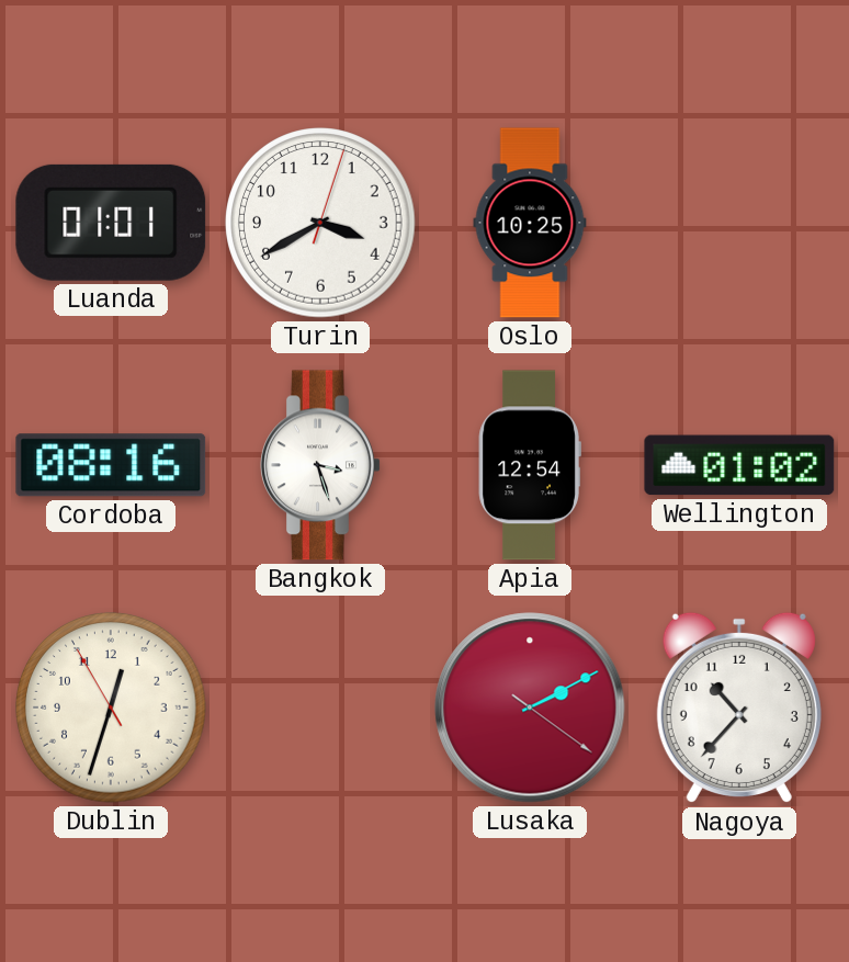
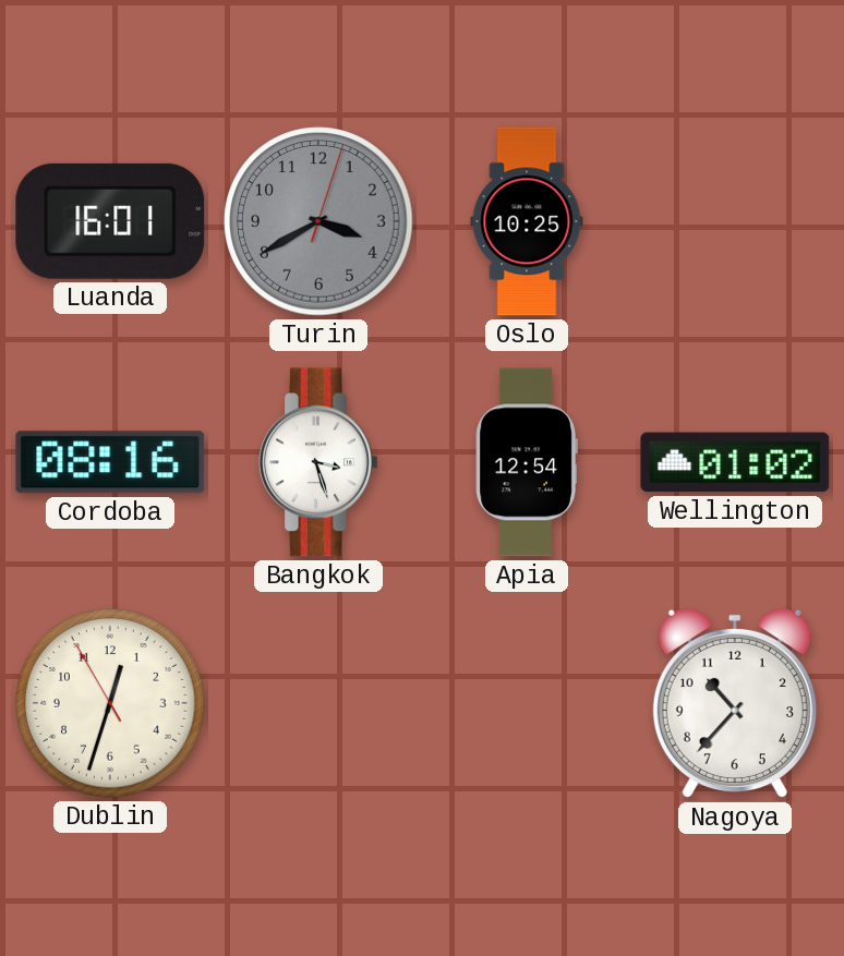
Luanda: 01:01 -> 16:01 (110, 221)
Turin dial: white -> grey (318, 221)
Lusaka: 2:10 -> none (530, 708)
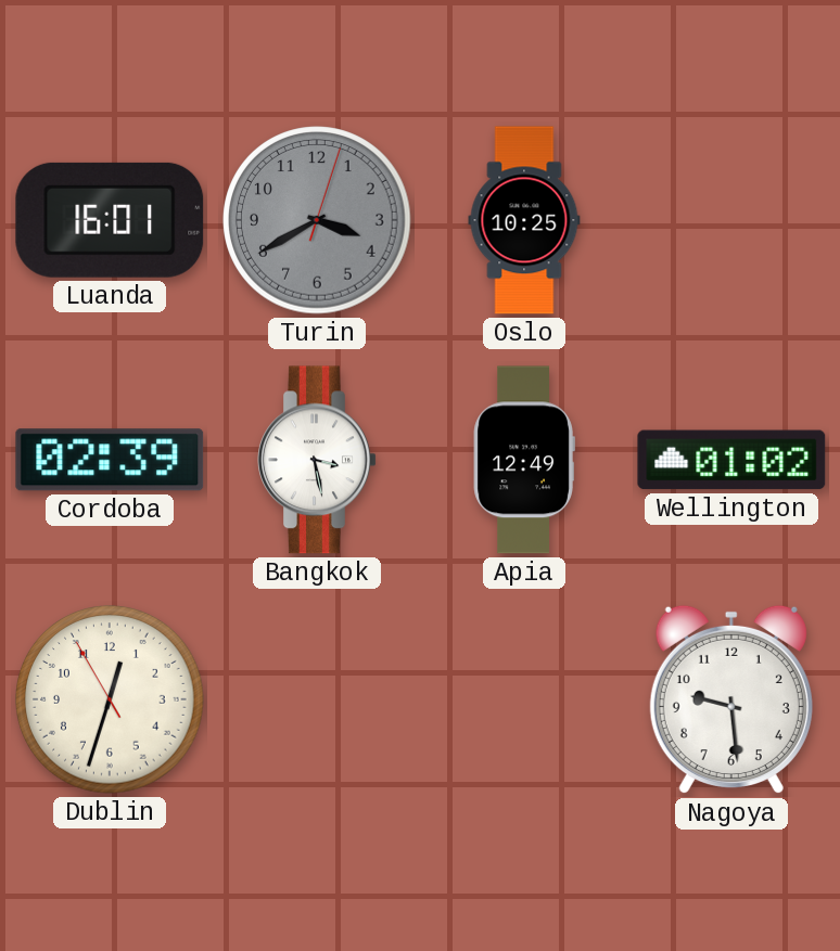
Cordoba: 08:16 -> 02:39 (110, 460)
Bangkok: 3:27 -> 3:28 (317, 460)
Apia: 12:54 -> 12:49 (524, 460)
Nagoya: 10:37 -> 9:29 (731, 699)
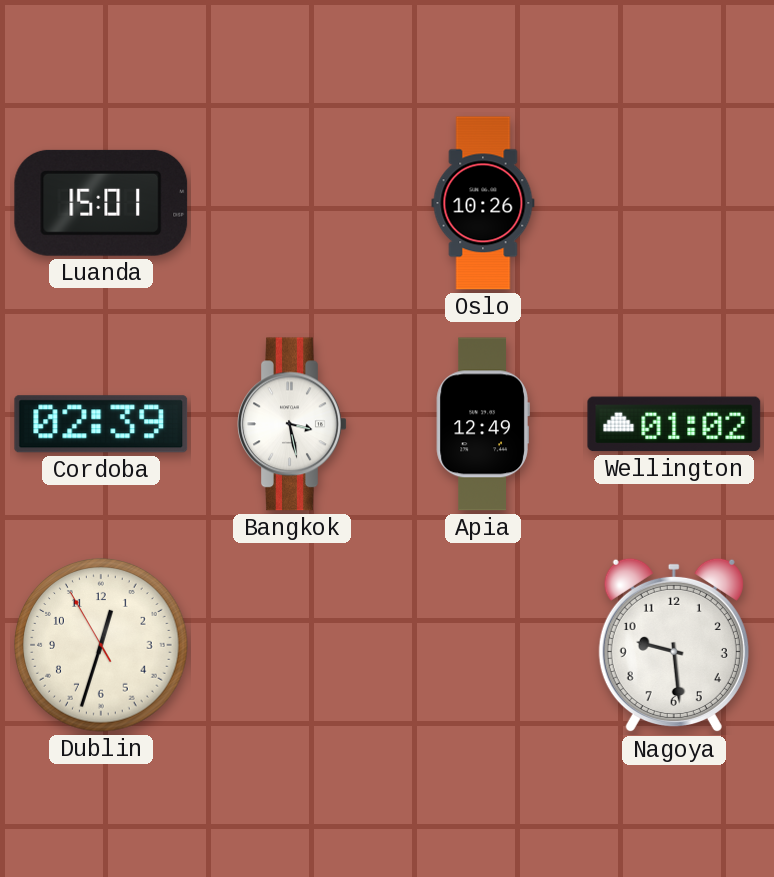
Luanda: 16:01 -> 15:01 (101, 203)
Turin: 3:40 -> none (317, 220)
Oslo: 10:25 -> 10:26 (483, 203)
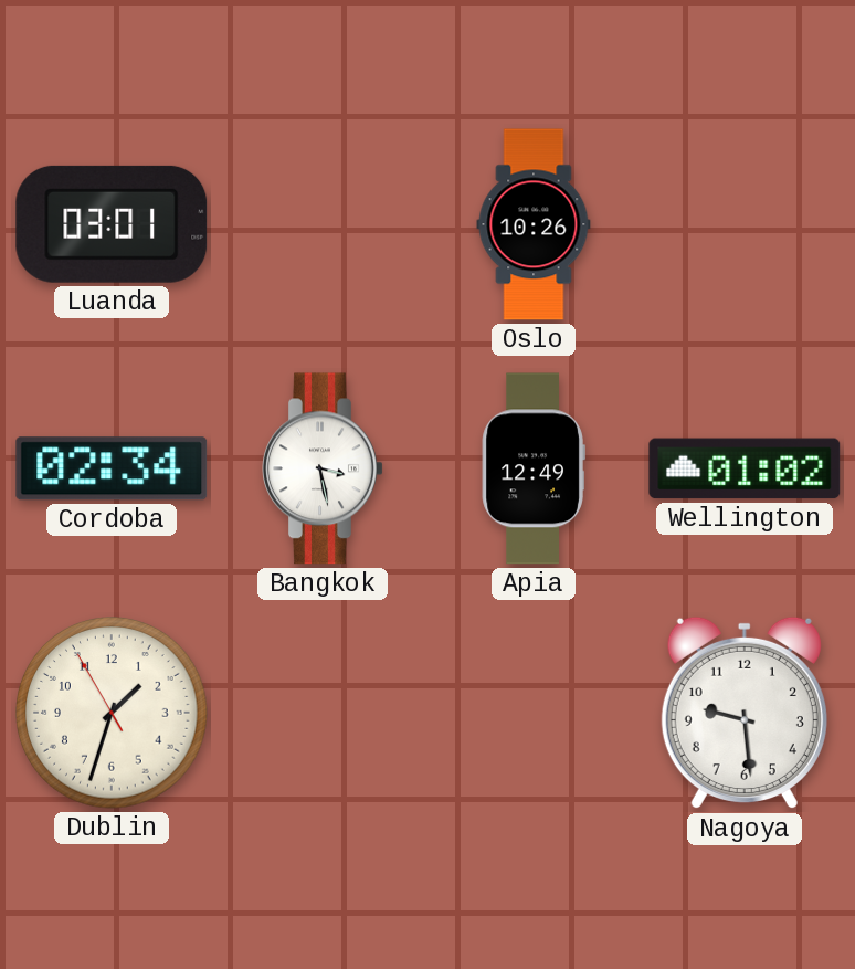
Luanda: 15:01 -> 03:01 (112, 224)
Cordoba: 02:39 -> 02:34 (112, 468)
Dublin: 12:32 -> 1:32 (112, 713)
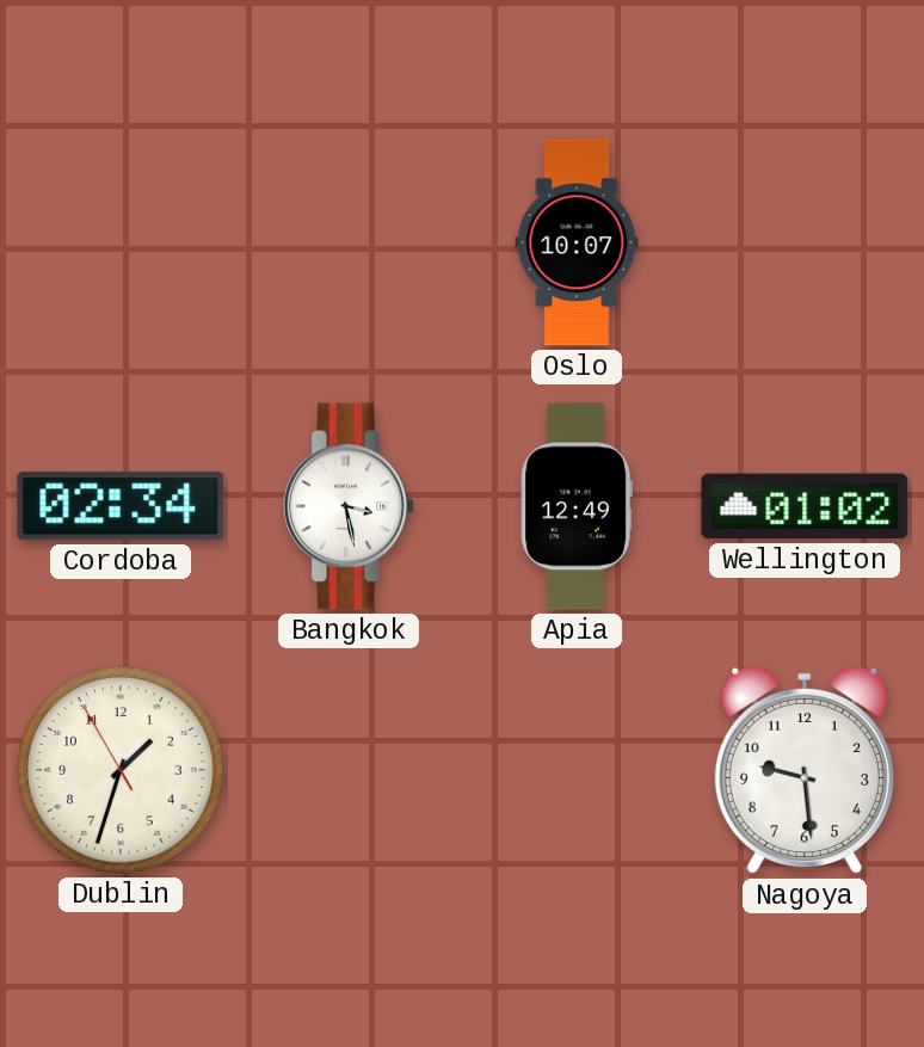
Luanda: 03:01 -> none (112, 224)
Oslo: 10:26 -> 10:07 (577, 242)
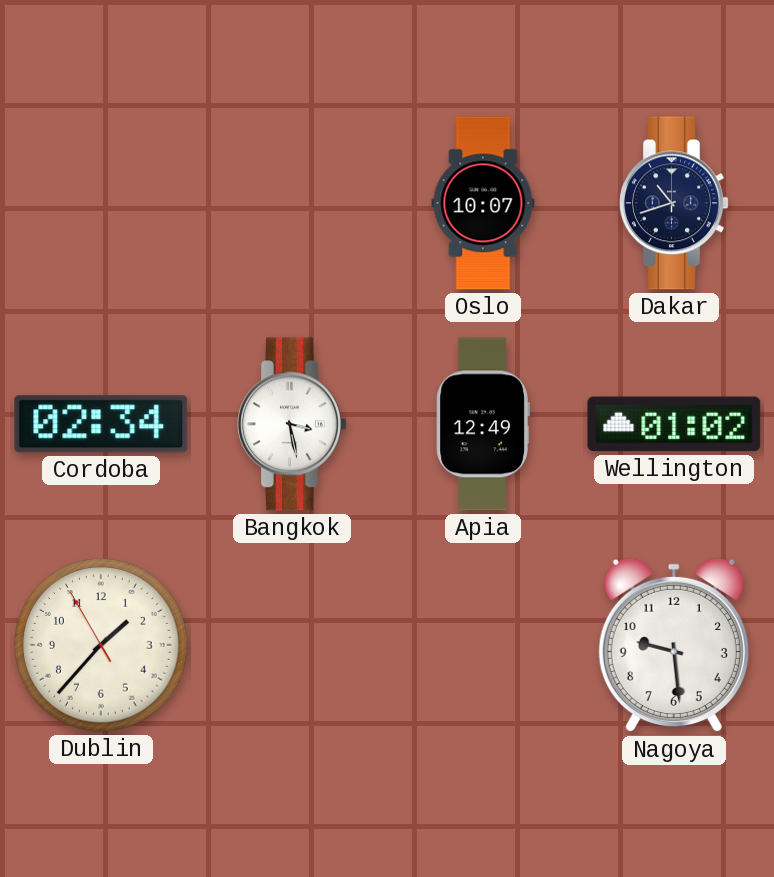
Dakar: none -> 10:42 (674, 203)
Dublin: 1:32 -> 1:36 (101, 645)
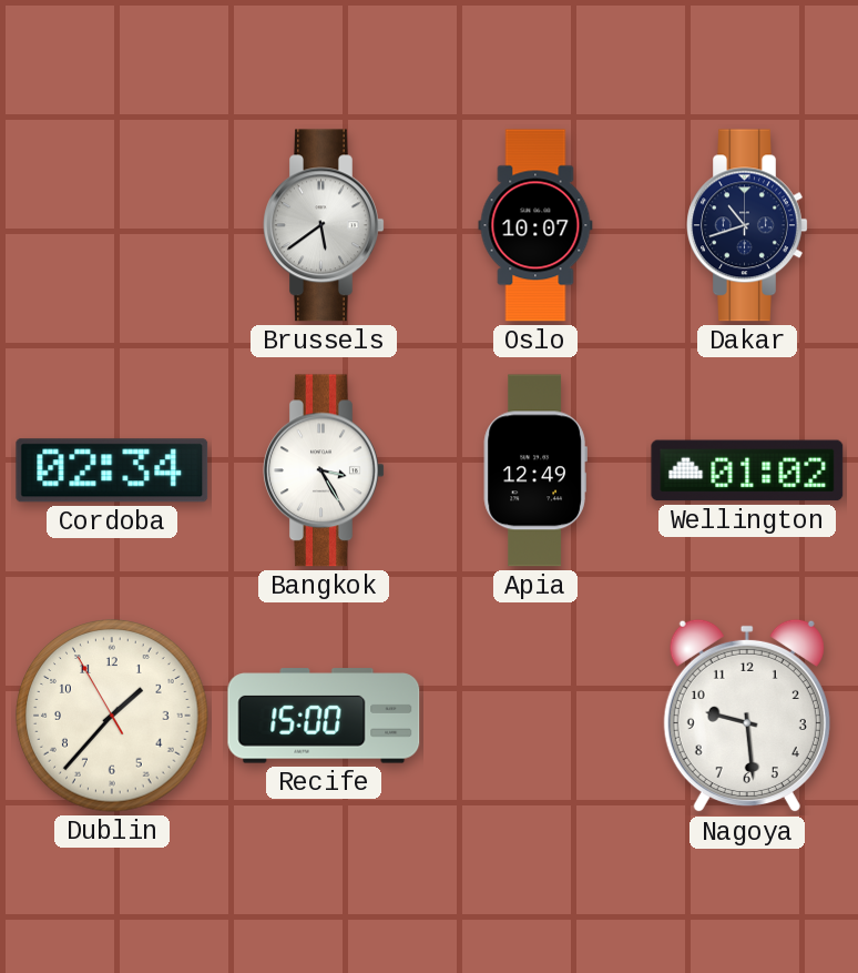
Brussels: none -> 5:39 (324, 225)
Bangkok: 3:28 -> 3:25 (324, 470)
Recife: none -> 15:00 (324, 716)
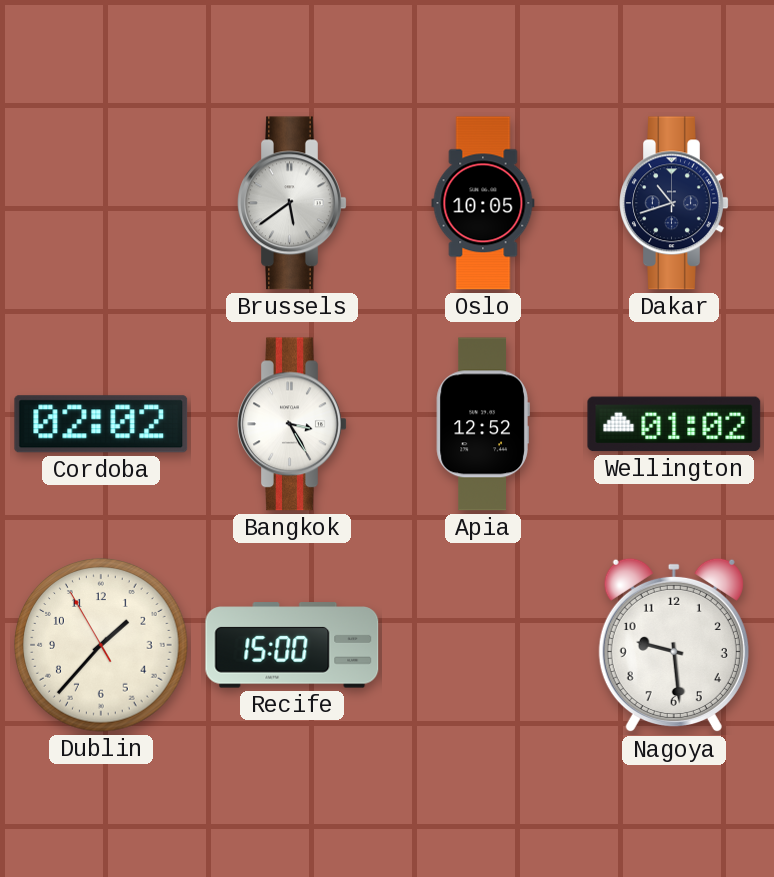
Oslo: 10:07 -> 10:05 (483, 203)
Cordoba: 02:34 -> 02:02 (101, 424)
Apia: 12:49 -> 12:52 (483, 424)
